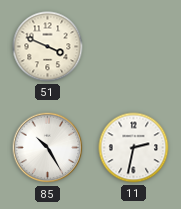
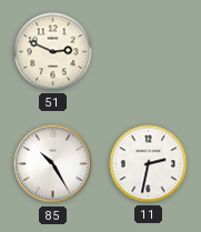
51: 3:49 -> 2:49 (53, 52)
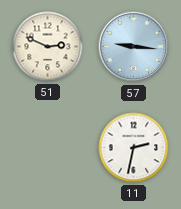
57: none -> 9:16 (134, 47)
85: 10:25 -> none (53, 164)
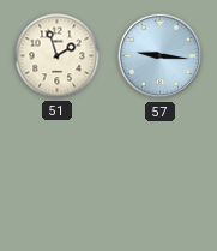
51: 2:49 -> 1:57 (58, 56)
11: 2:32 -> none (134, 148)
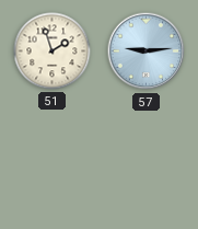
57: 9:16 -> 9:14 (147, 51)
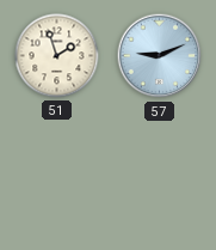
57: 9:14 -> 9:11 (160, 56)
